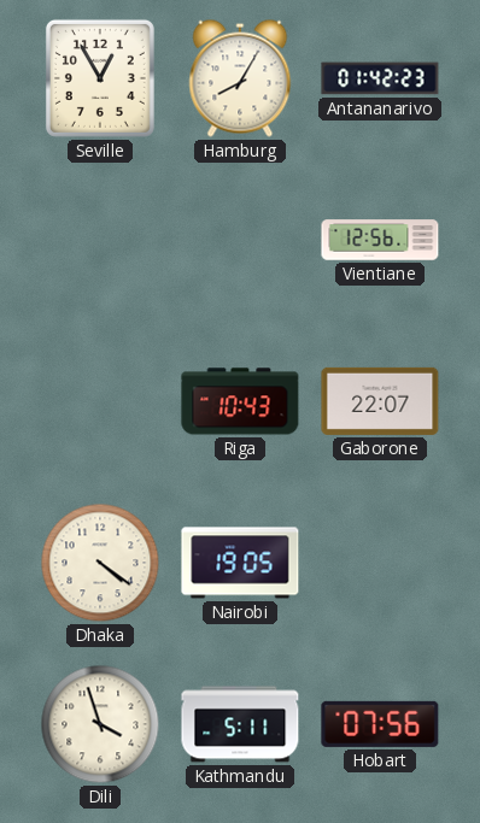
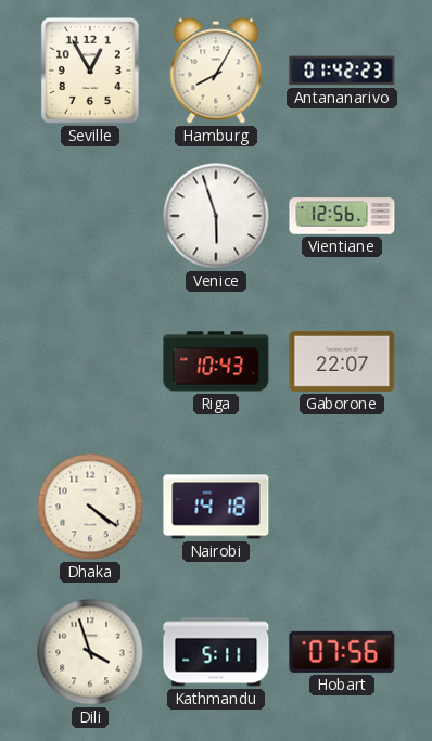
Venice: none -> 5:57 (216, 216)
Nairobi: 19:05 -> 14:18 (216, 507)
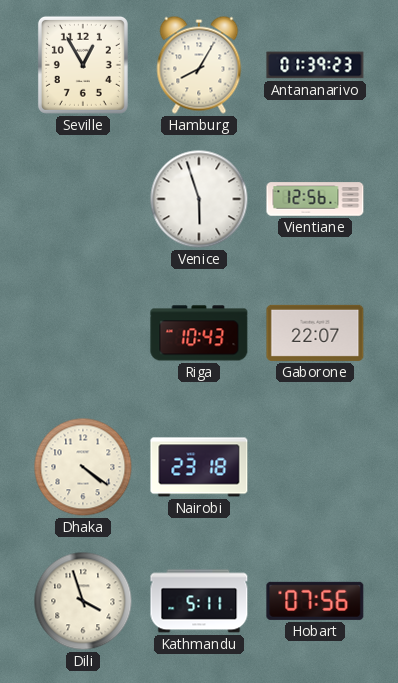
Antananarivo: 01:42 -> 01:39 (315, 65)
Nairobi: 14:18 -> 23:18 (199, 467)
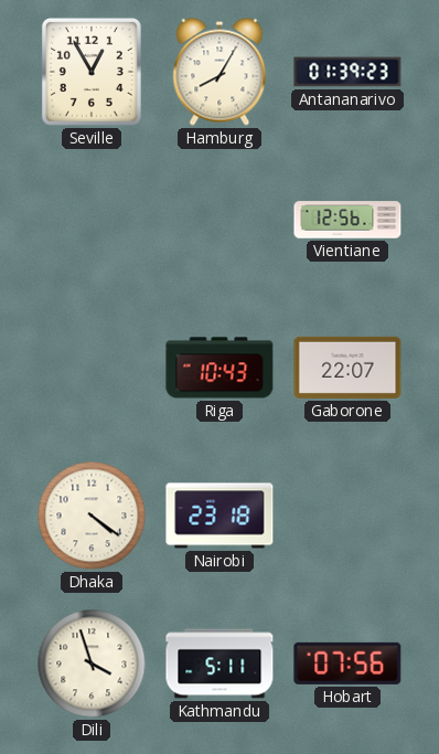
Venice: 5:57 -> none (199, 199)
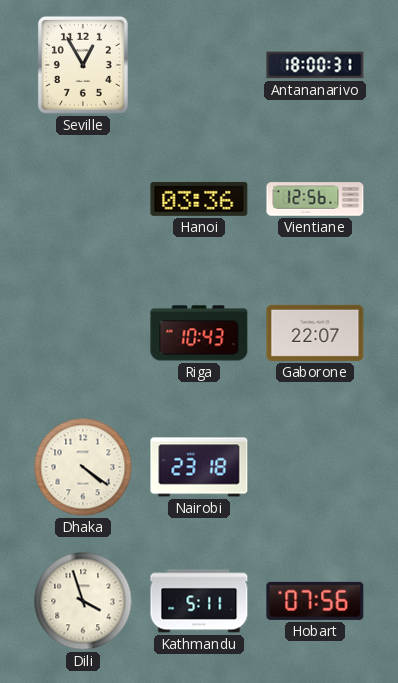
Hamburg: 8:05 -> none (219, 72)
Antananarivo: 01:39 -> 18:00 (315, 65)
Hanoi: none -> 03:36 (199, 199)
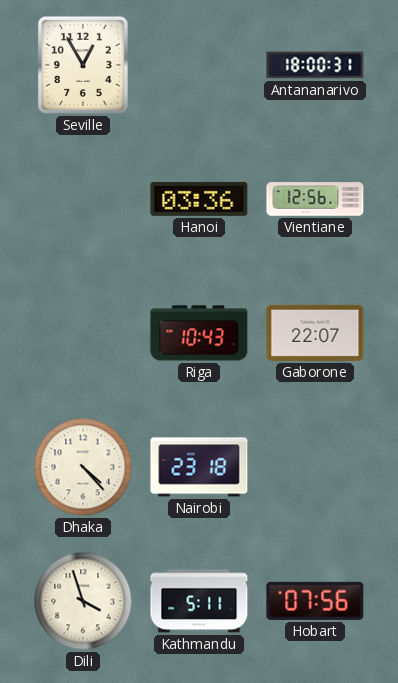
Dhaka: 4:21 -> 4:23 (83, 467)
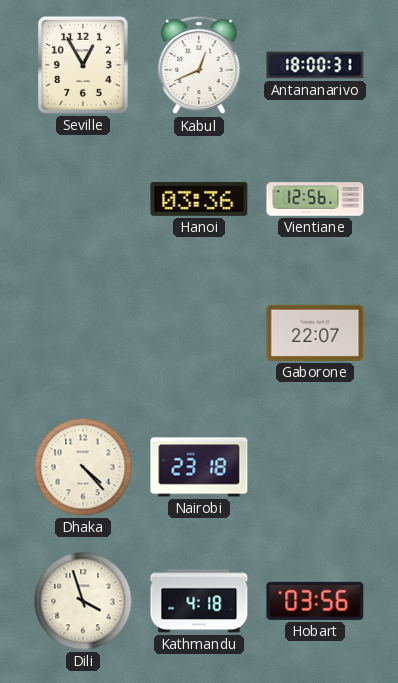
Kabul: none -> 12:41 (199, 65)
Riga: 10:43 -> none (199, 333)
Kathmandu: 5:11 -> 4:18 (199, 601)
Hobart: 07:56 -> 03:56 (315, 601)
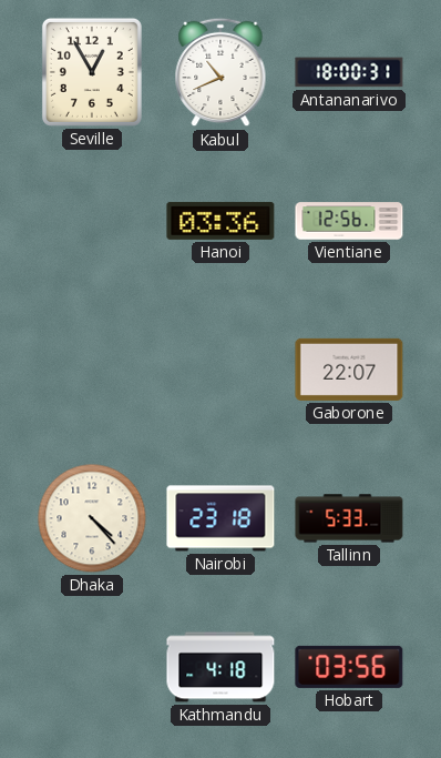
Kabul: 12:41 -> 10:41 (221, 72)
Tallinn: none -> 5:33 (349, 518)
Dili: 3:57 -> none (83, 601)
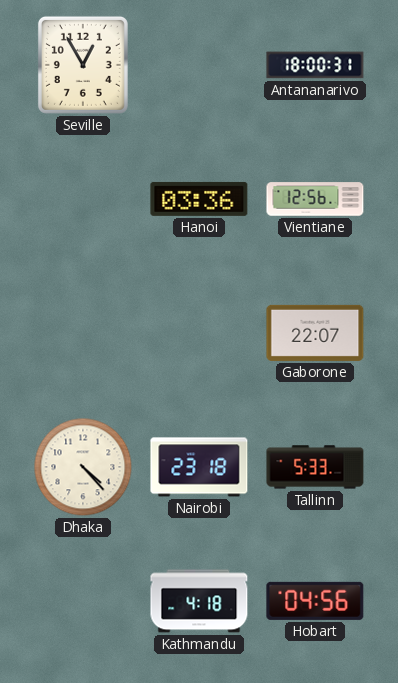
Kabul: 10:41 -> none (221, 72)
Hobart: 03:56 -> 04:56 (315, 601)
